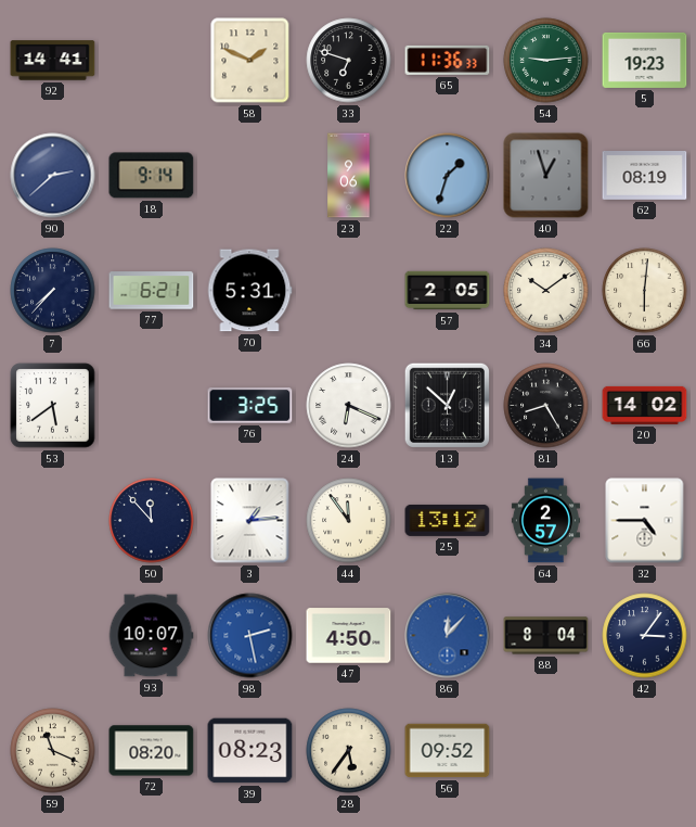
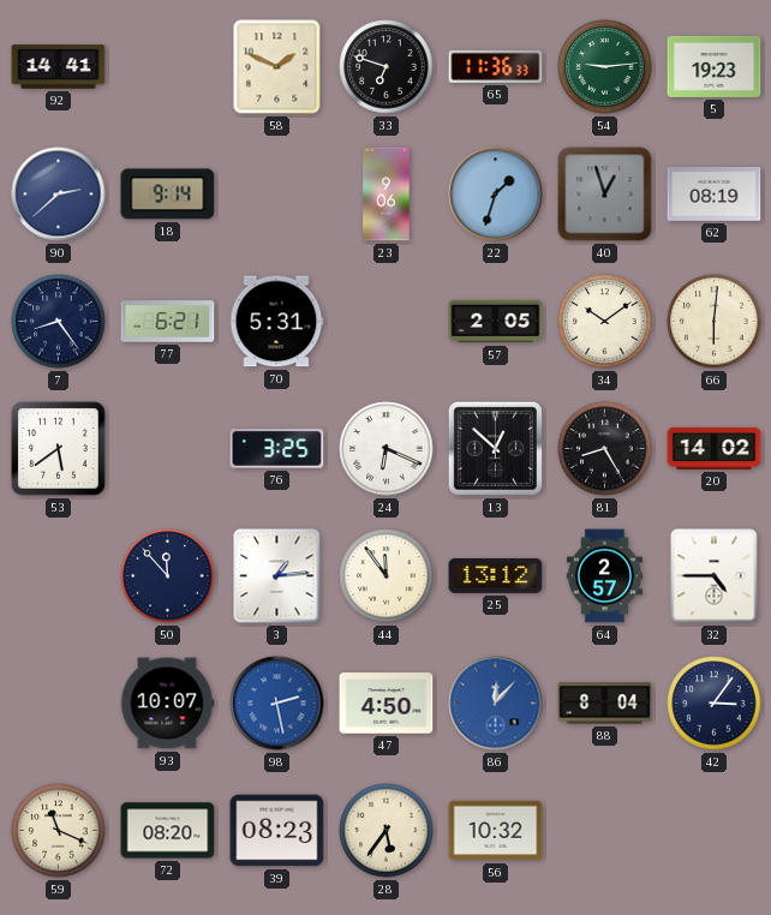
7: 7:37 -> 8:24 (59, 322)
56: 09:52 -> 10:32 (496, 831)
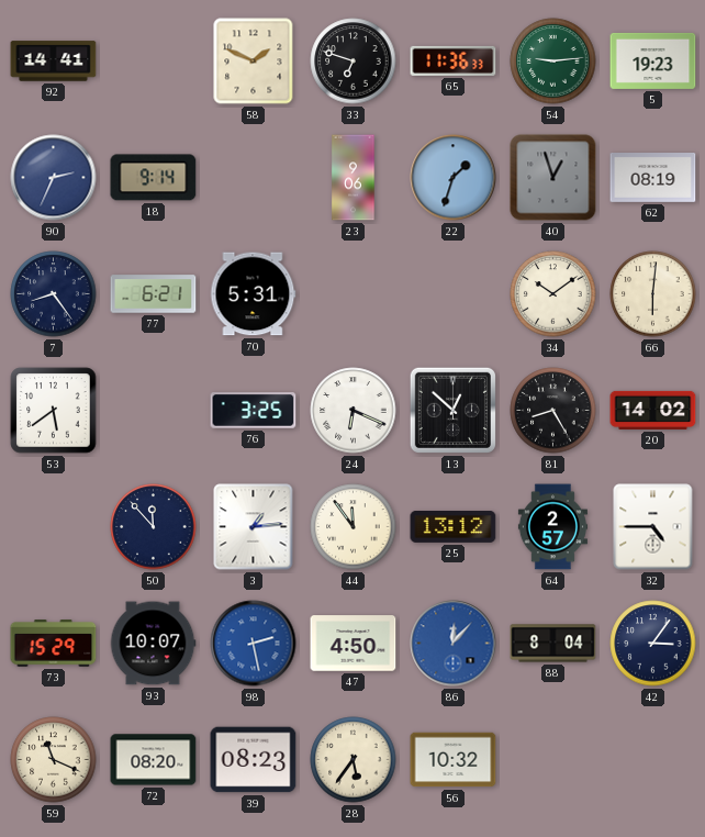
90: 2:38 -> 2:34 (54, 178)
57: 2:05 -> none (496, 322)
73: none -> 15:29 (54, 644)
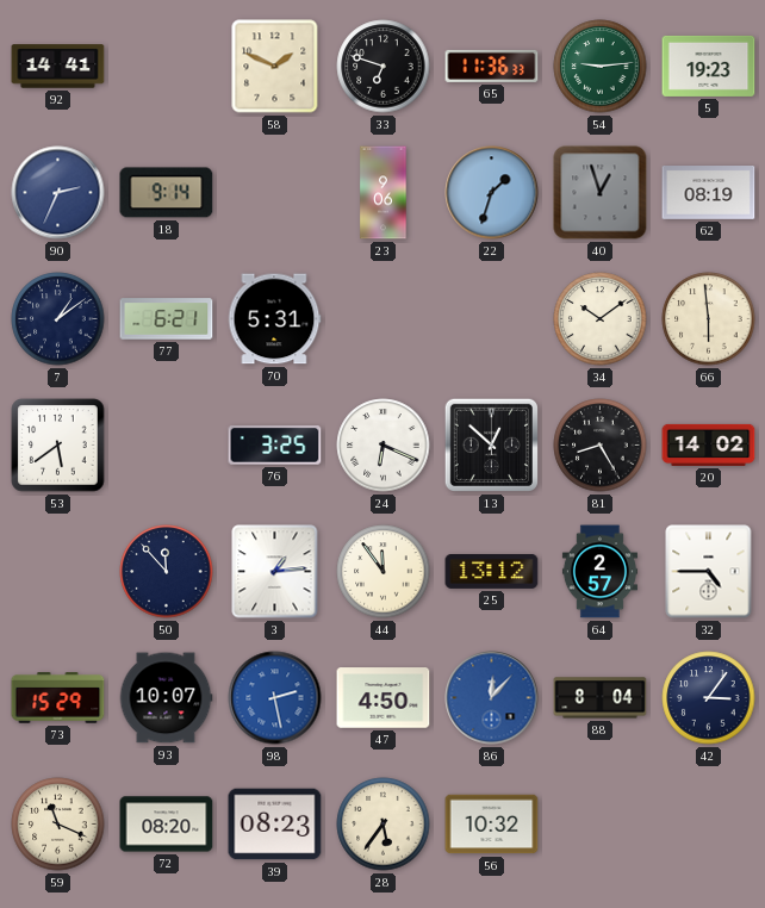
7: 8:24 -> 1:09 (58, 319)
66: 6:01 -> 5:59 (709, 319)
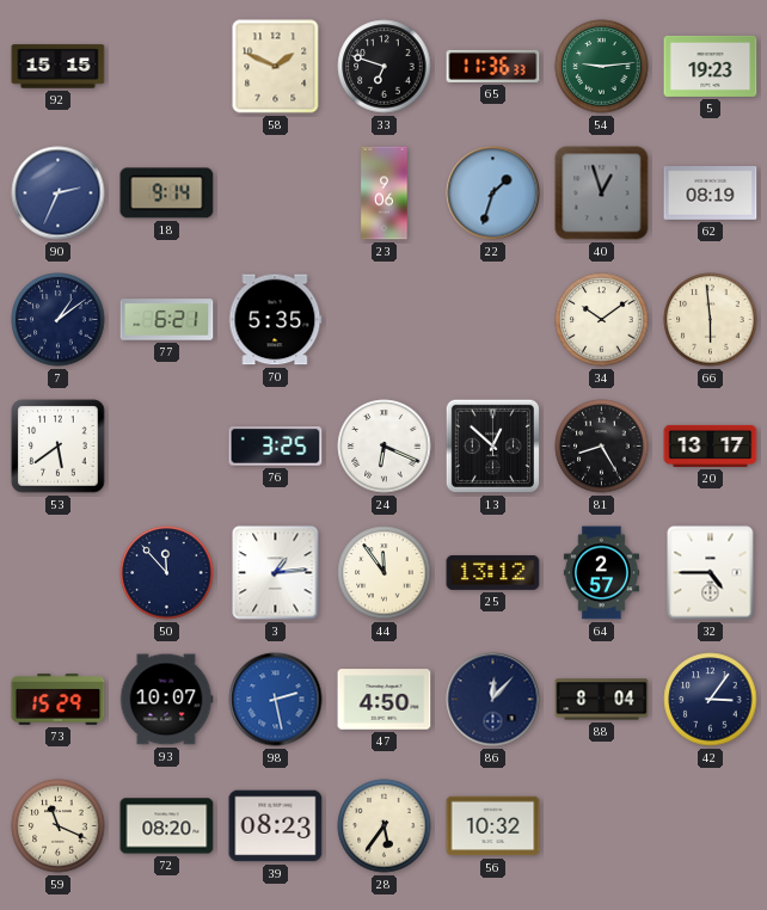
92: 14:41 -> 15:15 (59, 67)
70: 5:31 -> 5:35 (275, 320)
20: 14:02 -> 13:17 (711, 445)
86 dial: blue -> navy (493, 700)
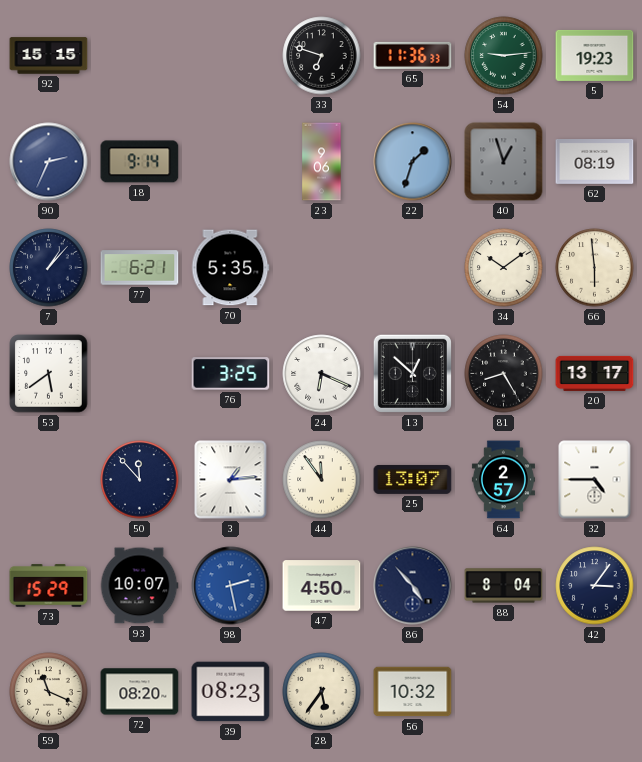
58: 1:49 -> none (276, 67)
7: 1:09 -> 1:07 (49, 268)
25: 13:12 -> 13:07 (413, 479)
86: 12:07 -> 4:53 (413, 586)
